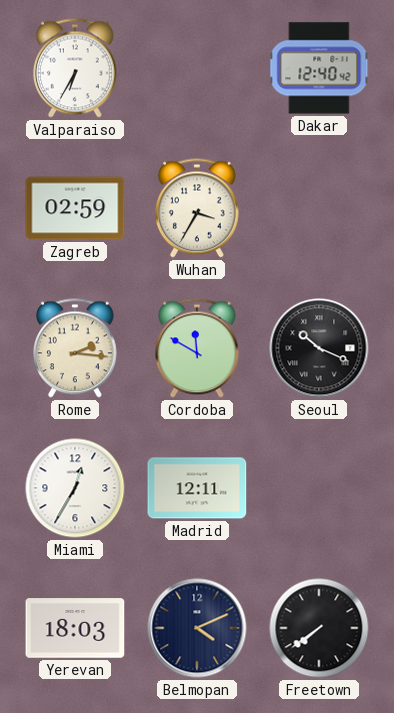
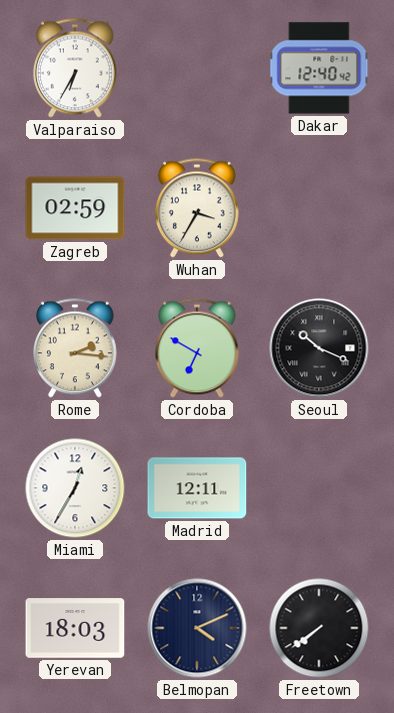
Cordoba: 11:50 -> 6:50 (197, 348)
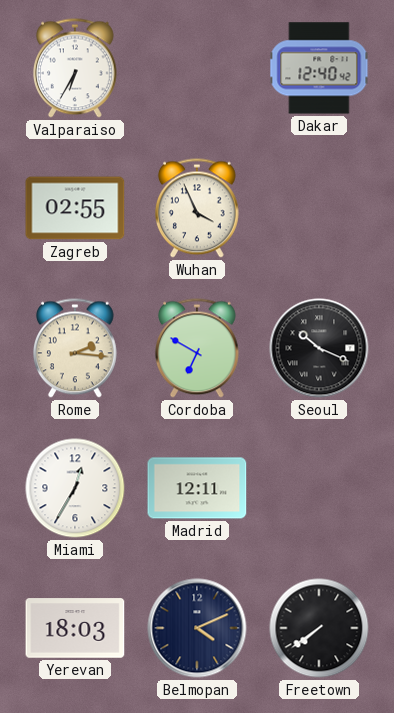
Zagreb: 02:59 -> 02:55 (75, 208)
Wuhan: 3:35 -> 3:56 (197, 208)
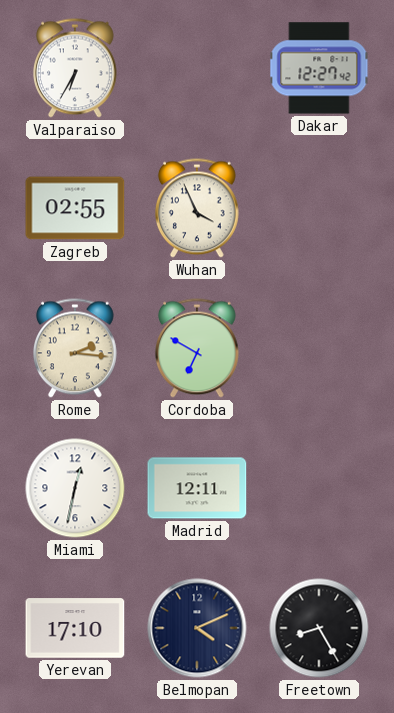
Dakar: 12:40 -> 12:27 (319, 68)
Seoul: 10:19 -> none (319, 348)
Miami: 12:35 -> 12:32 (75, 488)
Yerevan: 18:03 -> 17:10 (75, 628)
Freetown: 7:39 -> 8:25 (319, 628)
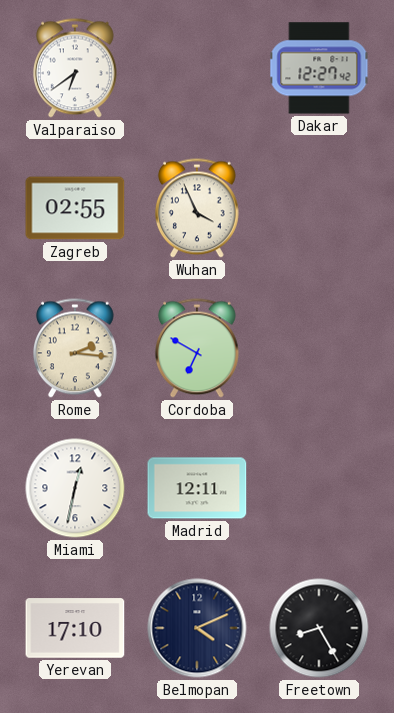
Valparaiso: 6:35 -> 6:39 (75, 68)
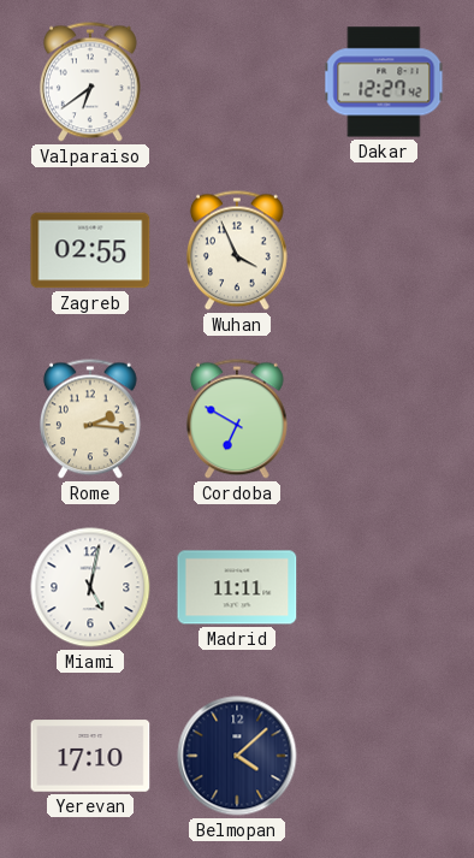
Miami: 12:32 -> 5:02 (90, 587)
Madrid: 12:11 -> 11:11 (237, 587)
Belmopan: 4:11 -> 4:08 (237, 756)
Freetown: 8:25 -> none (319, 628)
